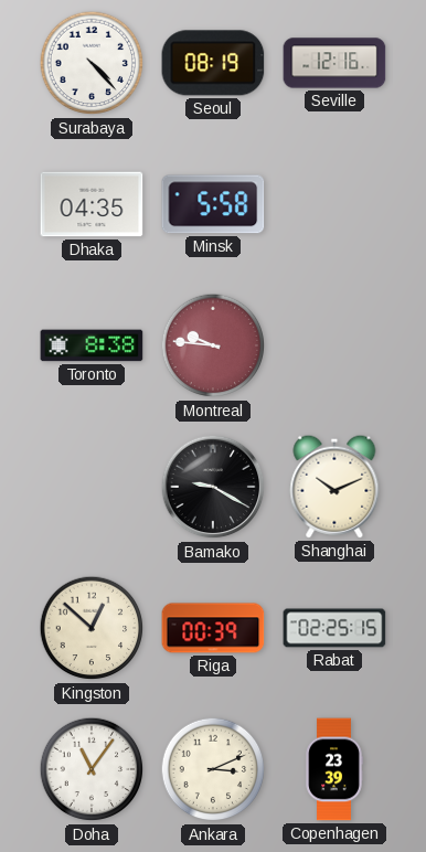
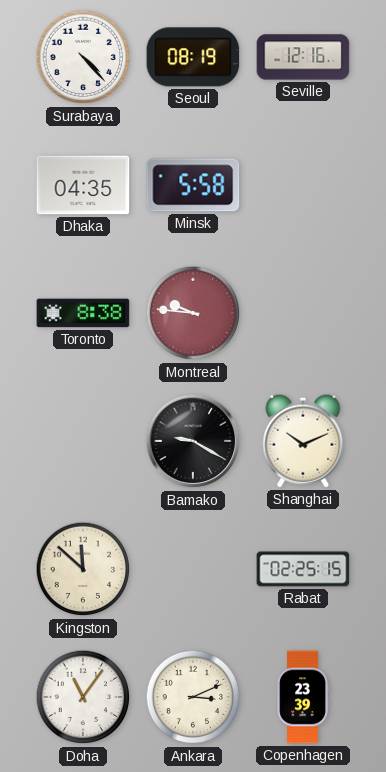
Kingston: 12:52 -> 11:52 (83, 569)
Riga: 00:39 -> none (213, 628)
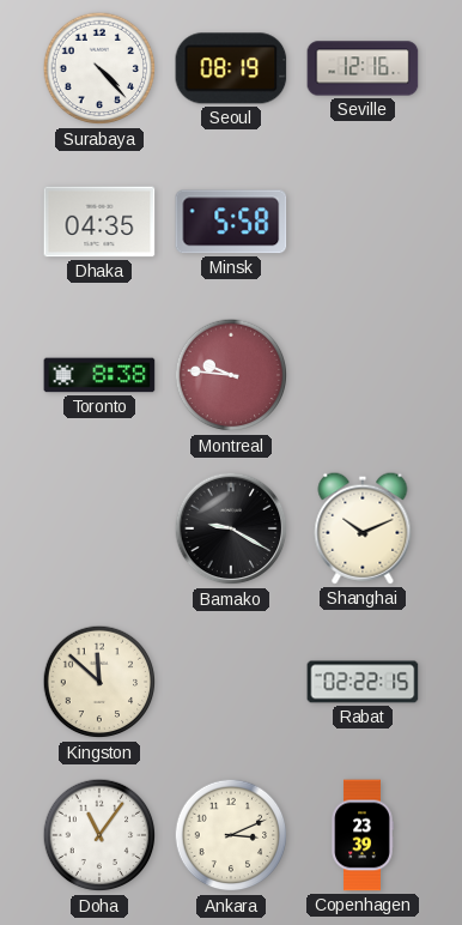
Rabat: 02:25 -> 02:22 (363, 682)
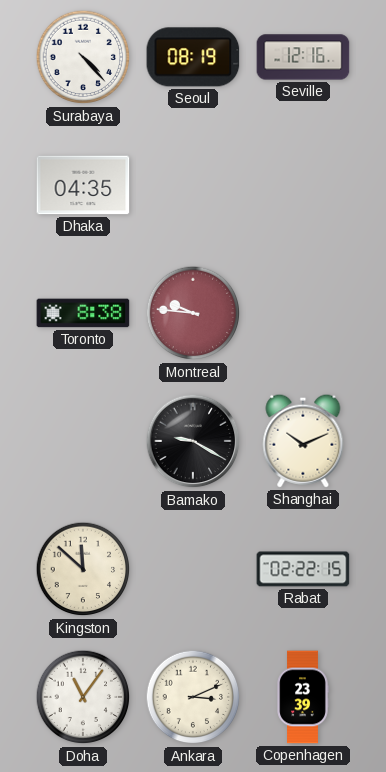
Minsk: 5:58 -> none (231, 222)
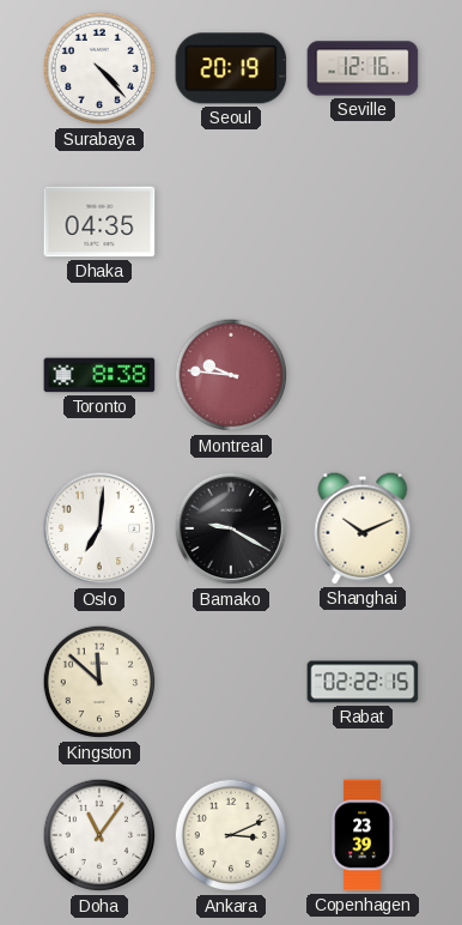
Seoul: 08:19 -> 20:19 (231, 68)
Oslo: none -> 7:01 (99, 528)
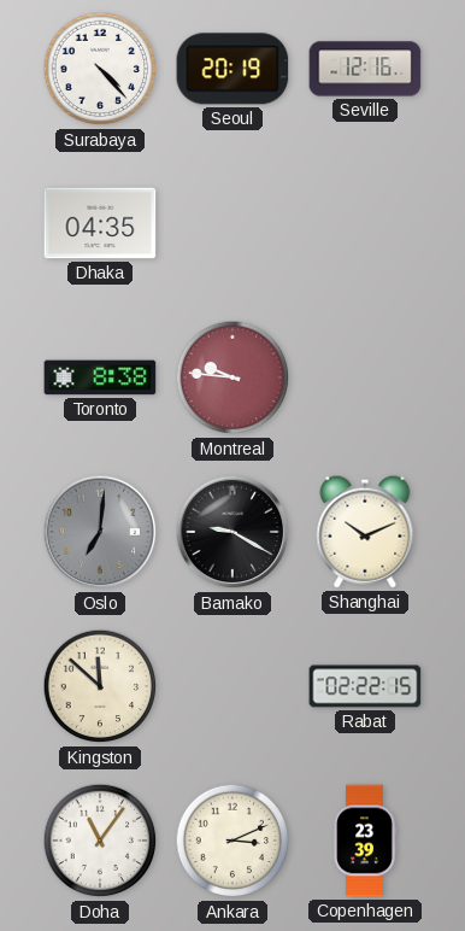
Oslo dial: white -> grey (100, 532)
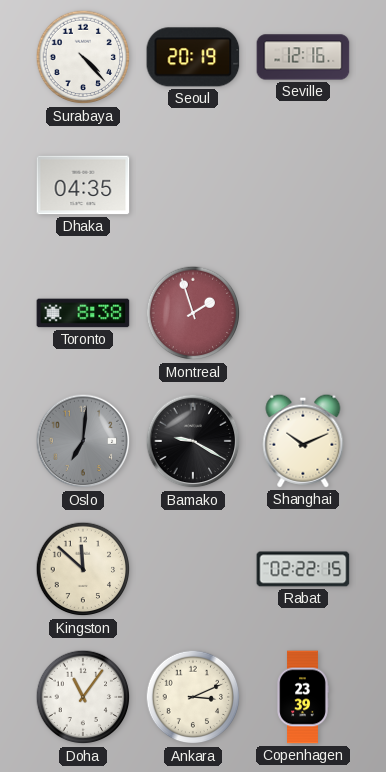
Montreal: 9:46 -> 1:57 (193, 313)
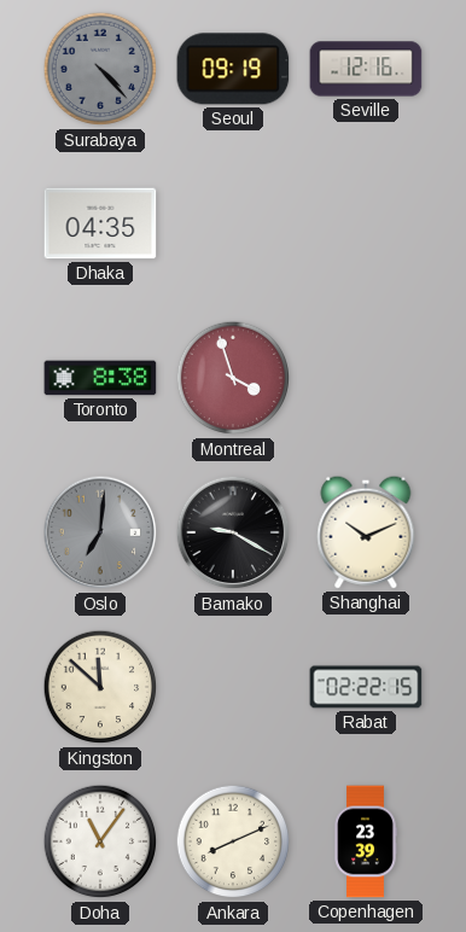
Surabaya dial: white -> grey (100, 69)
Seoul: 20:19 -> 09:19 (233, 69)
Montreal: 1:57 -> 3:57 (233, 378)
Ankara: 3:11 -> 8:11 (233, 841)
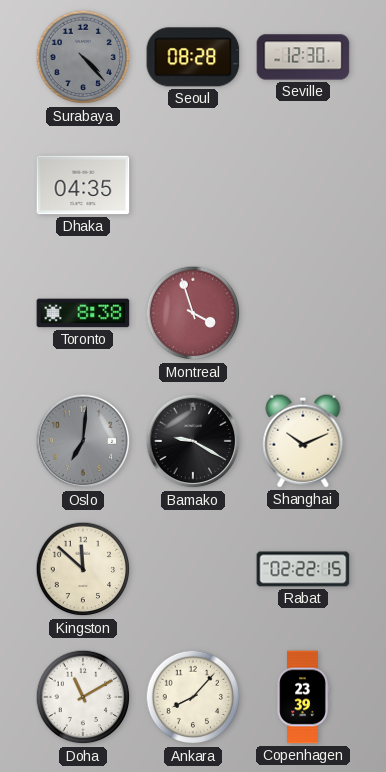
Seoul: 09:19 -> 08:28 (193, 57)
Seville: 12:16 -> 12:30 (303, 57)
Doha: 11:06 -> 11:10 (83, 697)
Ankara: 8:11 -> 8:07 (193, 697)
